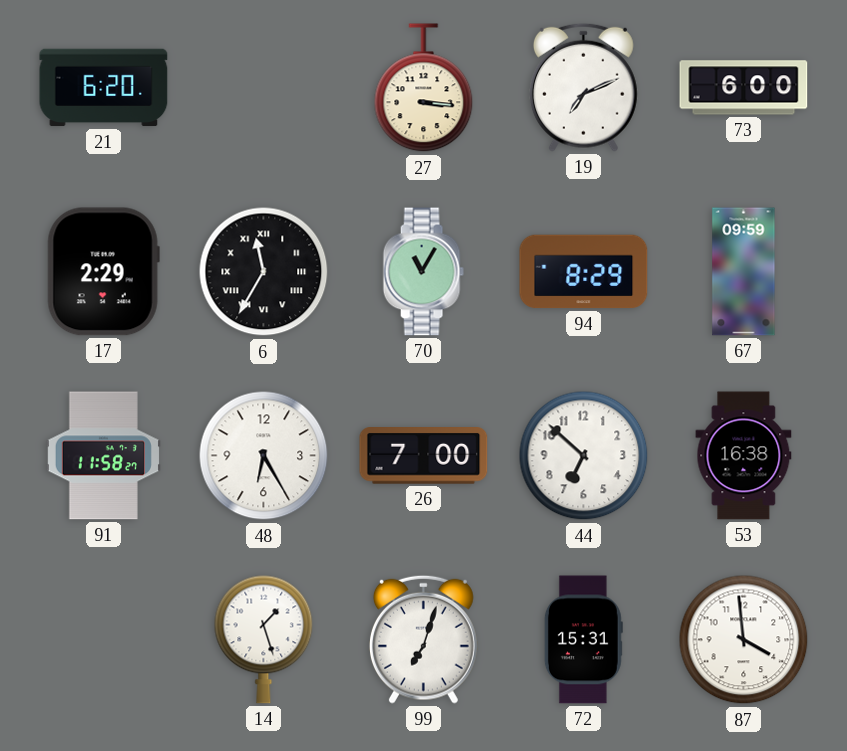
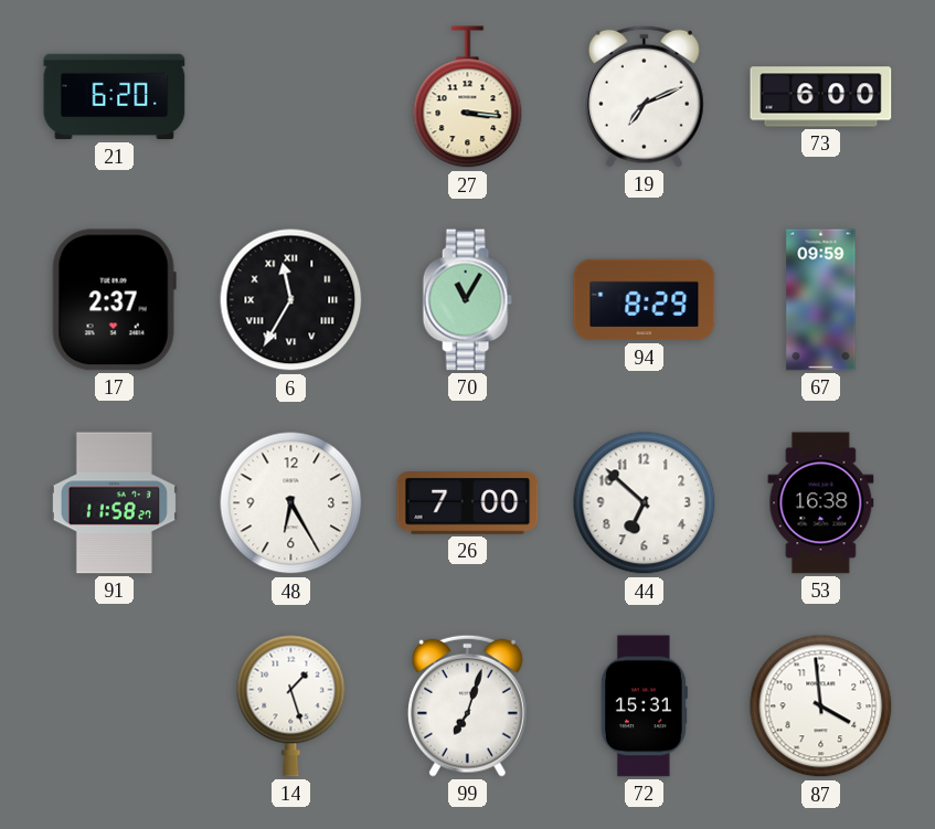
17: 2:29 -> 2:37 (114, 300)
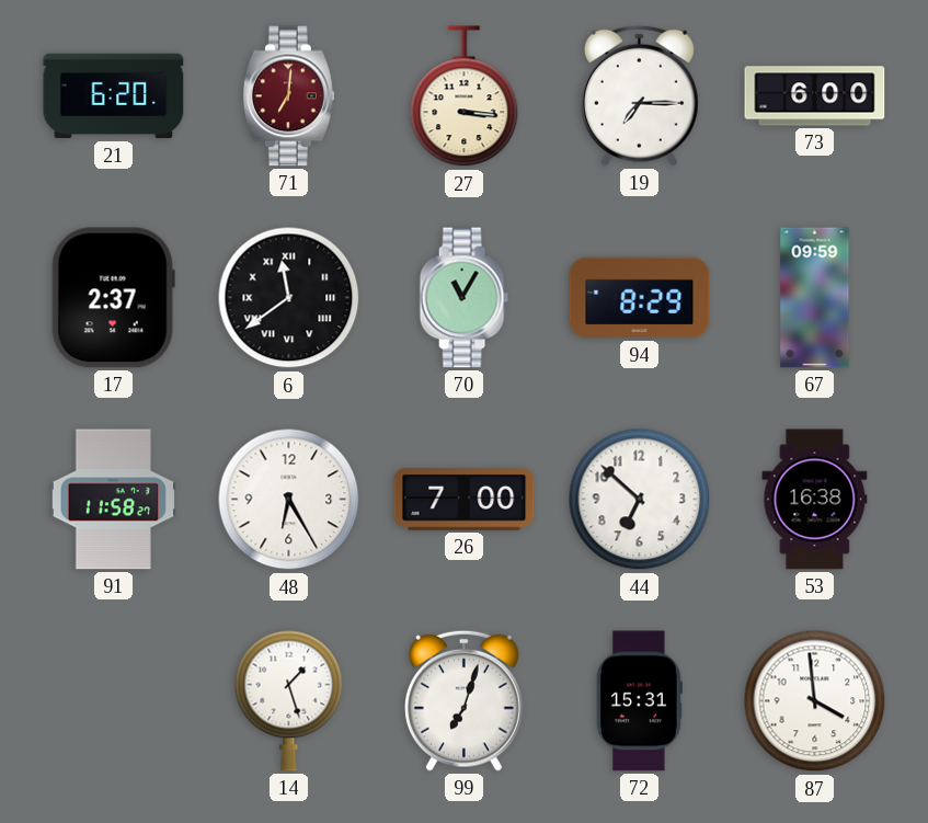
71: none -> 7:01 (288, 96)
19: 7:11 -> 7:15 (639, 95)
6: 11:35 -> 11:39 (289, 298)
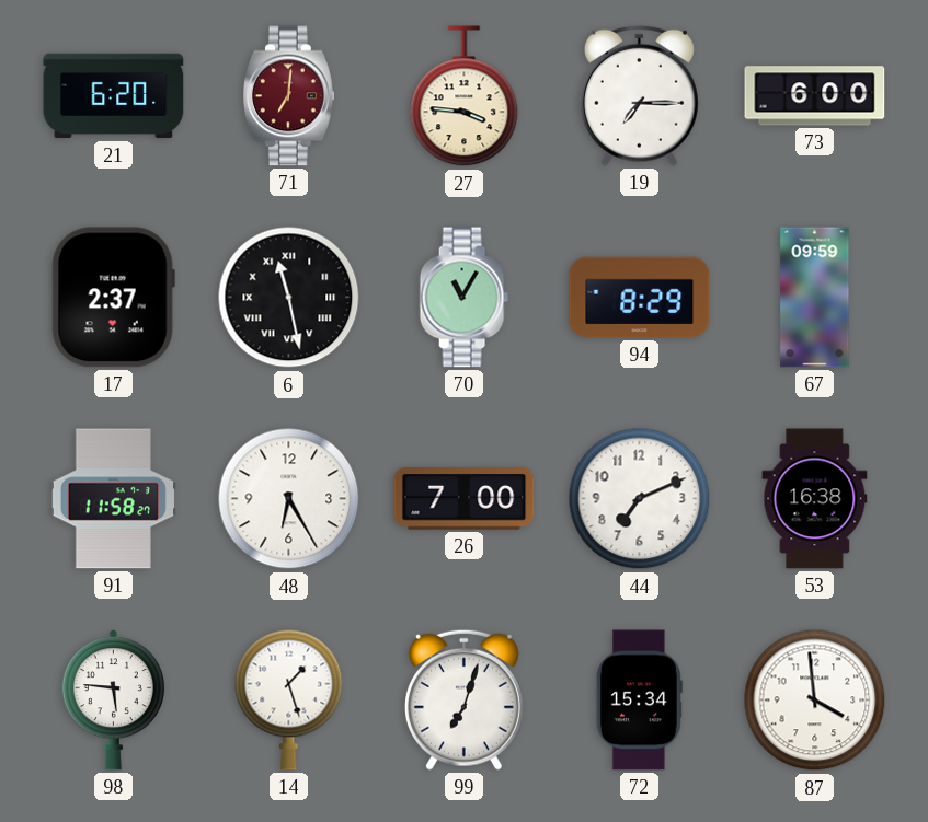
27: 3:16 -> 3:46 (465, 96)
6: 11:39 -> 11:28 (289, 298)
44: 6:52 -> 7:11 (640, 499)
98: none -> 5:46 (113, 701)
72: 15:31 -> 15:34 (639, 701)
